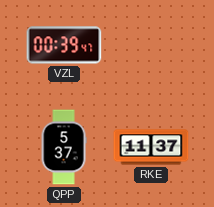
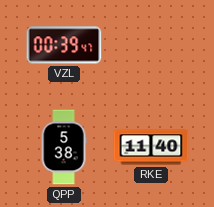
QPP: 5:37 -> 5:38 (64, 147)
RKE: 11:37 -> 11:40 (151, 147)
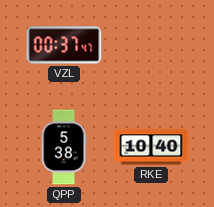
VZL: 00:39 -> 00:37 (64, 45)
RKE: 11:40 -> 10:40 (151, 147)
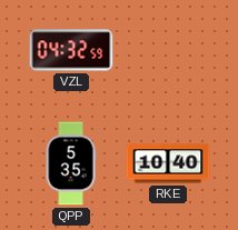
VZL: 00:37 -> 04:32 (71, 50)
QPP: 5:38 -> 5:35 (71, 163)
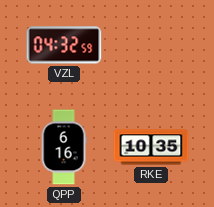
QPP: 5:35 -> 6:16 (64, 147)
RKE: 10:40 -> 10:35 (151, 147)
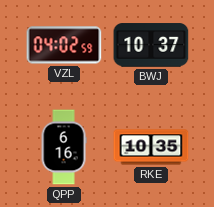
VZL: 04:32 -> 04:02 (64, 45)
BWJ: none -> 10:37 (151, 45)
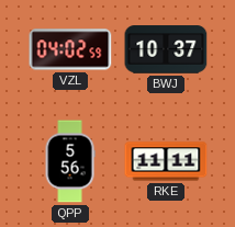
QPP: 6:16 -> 5:56 (70, 161)
RKE: 10:35 -> 11:11 (166, 161)
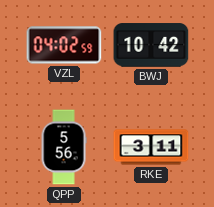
BWJ: 10:37 -> 10:42 (151, 45)
RKE: 11:11 -> 3:11 (151, 147)
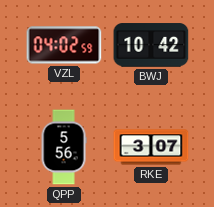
RKE: 3:11 -> 3:07 (151, 147)
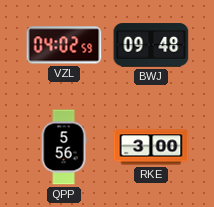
BWJ: 10:42 -> 09:48 (151, 45)
RKE: 3:07 -> 3:00 (151, 147)
